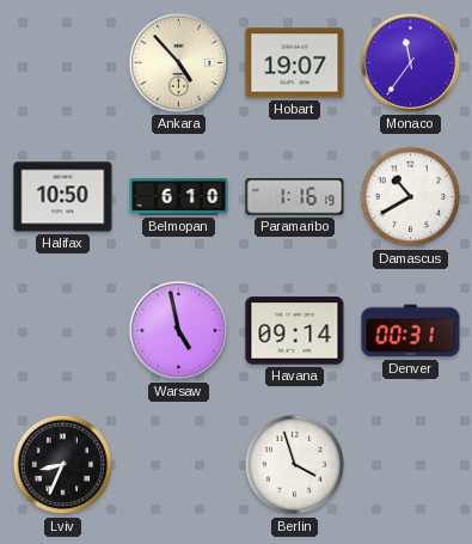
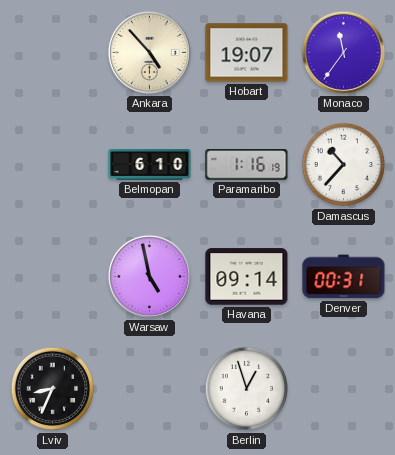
Halifax: 10:50 -> none (63, 197)
Damascus: 10:40 -> 10:37 (344, 165)
Berlin: 3:57 -> 12:57 (247, 389)
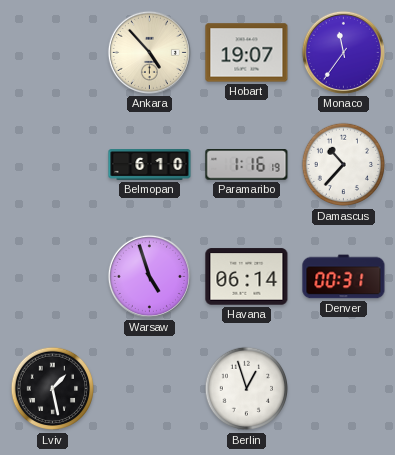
Warsaw: 4:58 -> 4:57 (149, 276)
Havana: 09:14 -> 06:14 (247, 277)
Lviv: 8:34 -> 1:28 (53, 389)
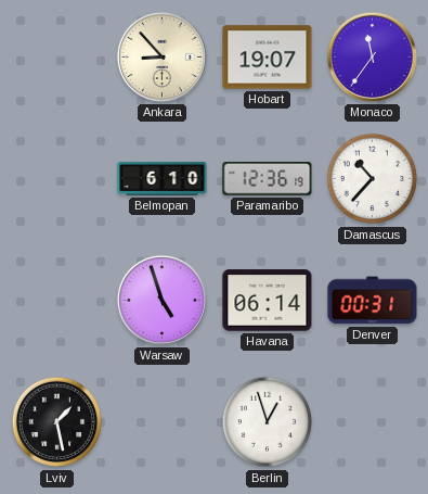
Ankara: 4:53 -> 8:53 (161, 56)
Paramaribo: 1:16 -> 12:36 (268, 179)
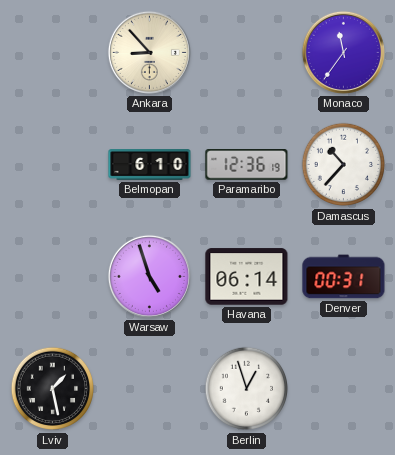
Hobart: 19:07 -> none (268, 58)
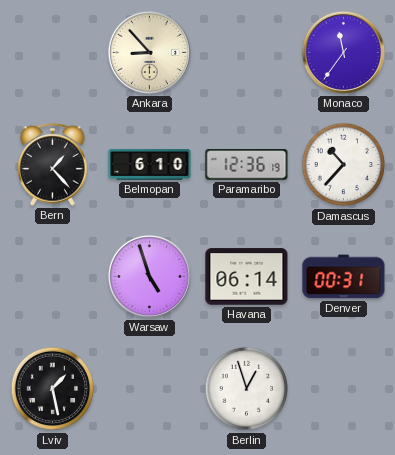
Bern: none -> 1:23 (53, 165)
